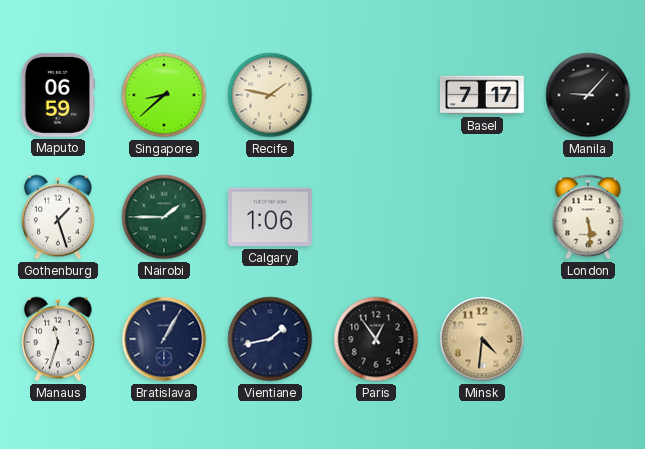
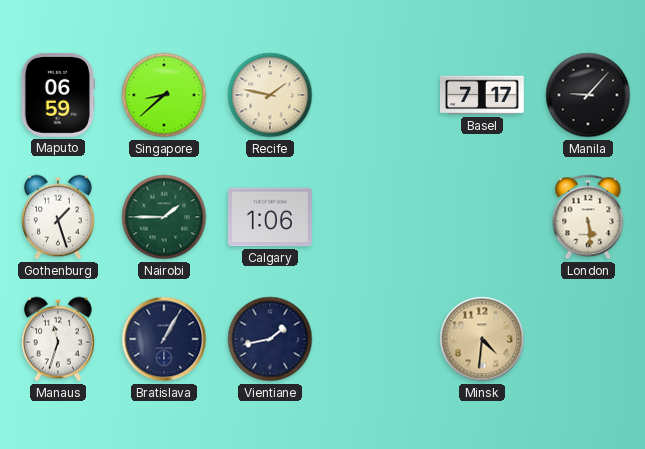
Paris: 12:54 -> none (376, 339)
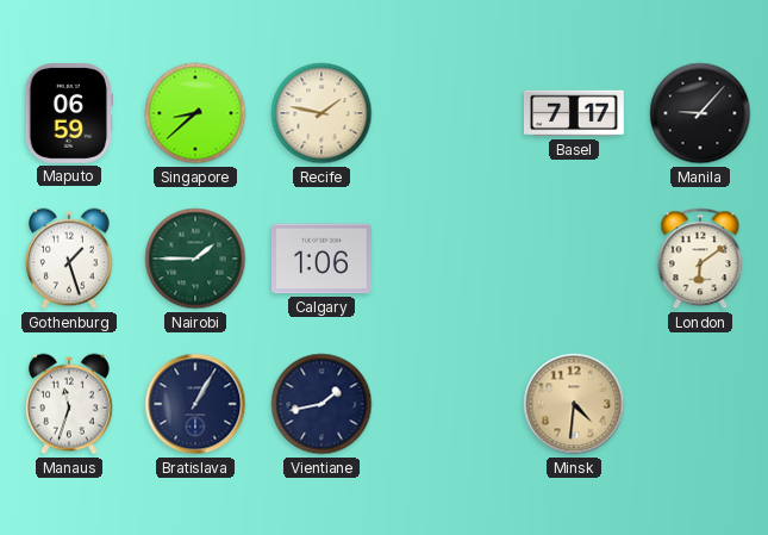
London: 5:29 -> 6:09 (700, 259)
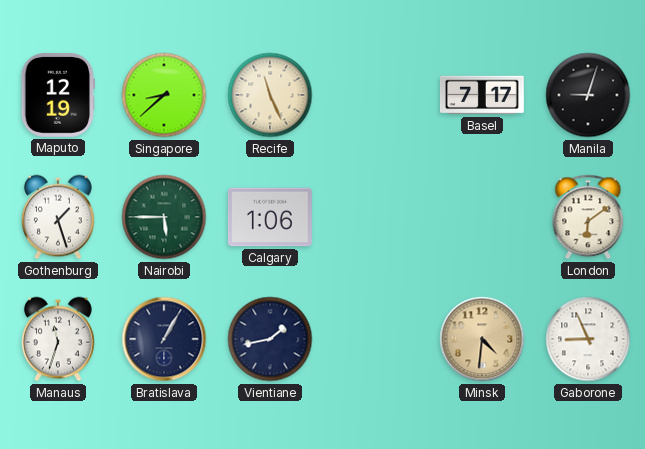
Maputo: 06:59 -> 12:19 (57, 95)
Recife: 1:47 -> 11:26 (270, 95)
Manila: 9:07 -> 9:03 (588, 95)
Nairobi: 1:45 -> 5:45 (164, 217)
Gaborone: none -> 8:56 (588, 339)
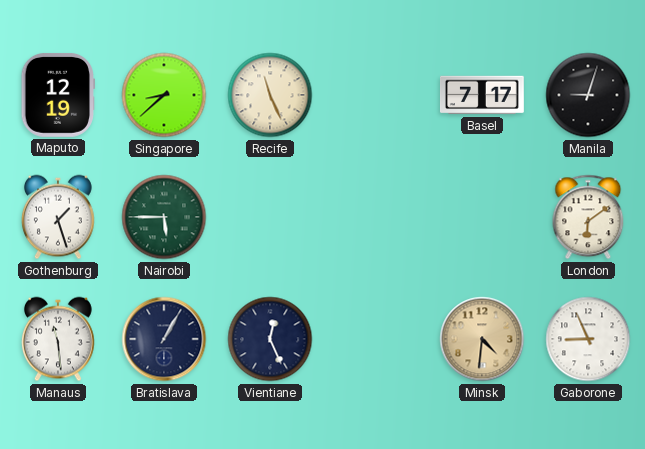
Calgary: 1:06 -> none (270, 217)
Manaus: 11:33 -> 11:29 (58, 339)
Vientiane: 1:43 -> 12:26 (270, 339)
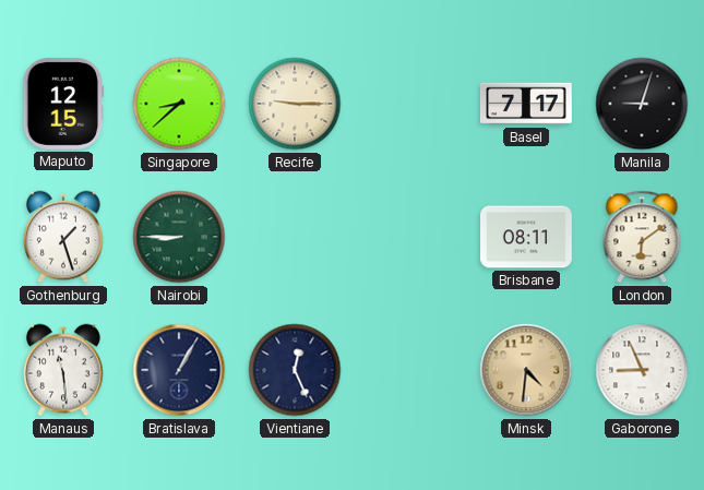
Maputo: 12:19 -> 12:15 (62, 104)
Recife: 11:26 -> 9:15 (295, 104)
Nairobi: 5:45 -> 8:45 (179, 237)
Brisbane: none -> 08:11 (527, 237)
